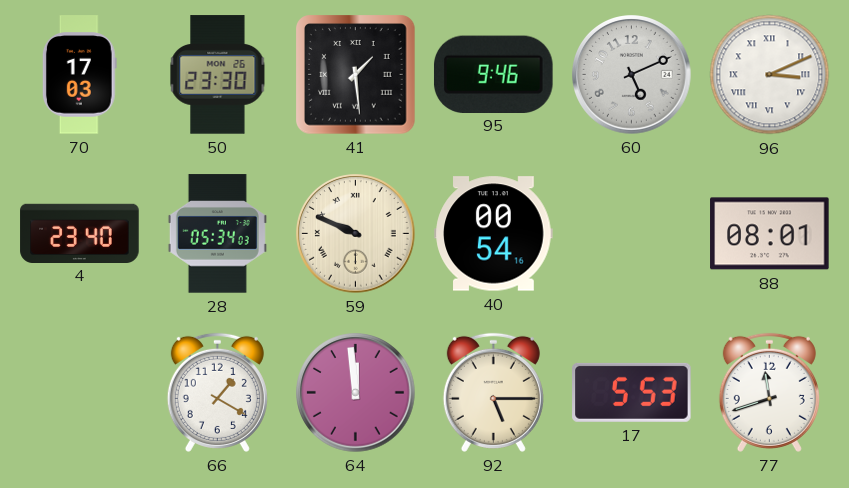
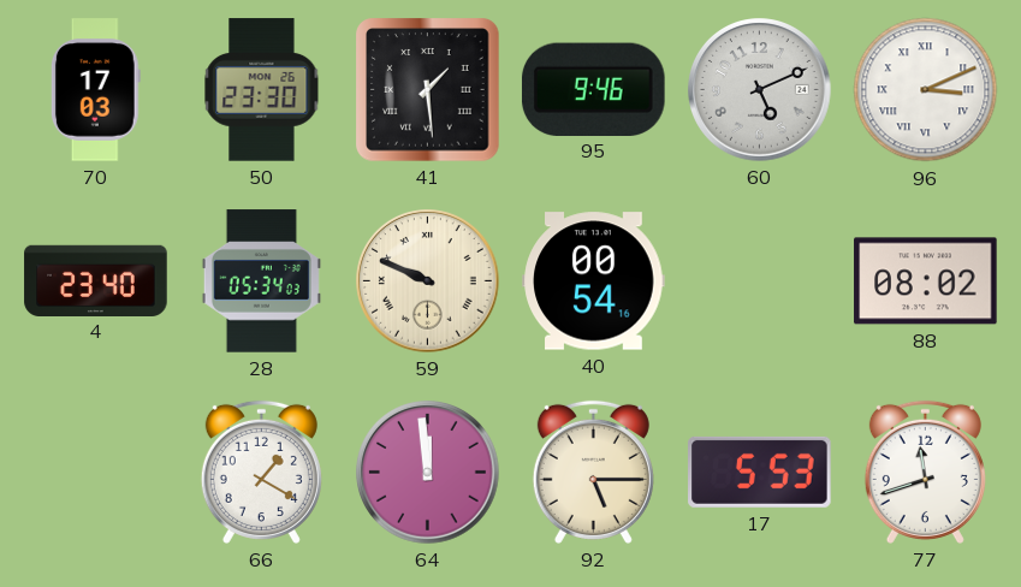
88: 08:01 -> 08:02 (926, 281)
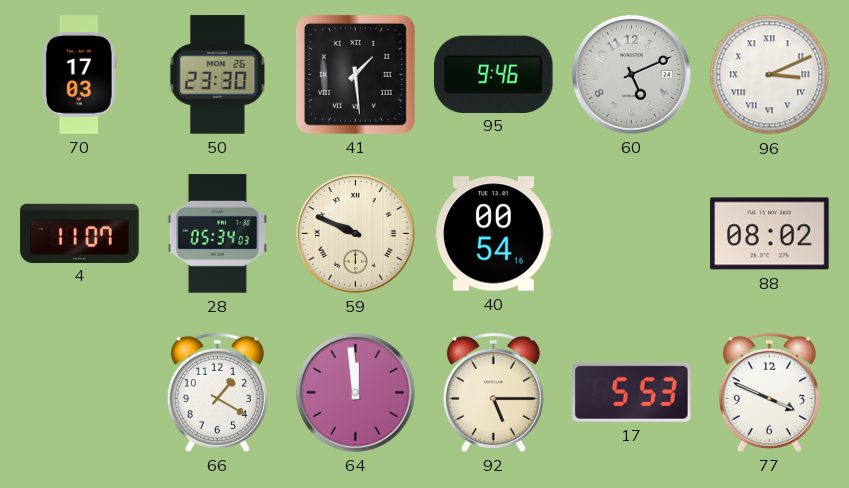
4: 23:40 -> 11:07 (80, 233)
77: 11:42 -> 3:49 (769, 392)
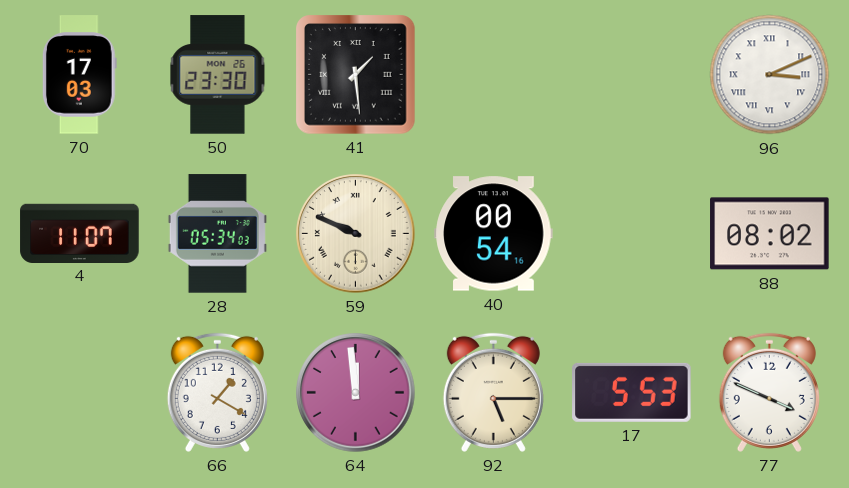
95: 9:46 -> none (493, 74)
60: 5:11 -> none (632, 75)
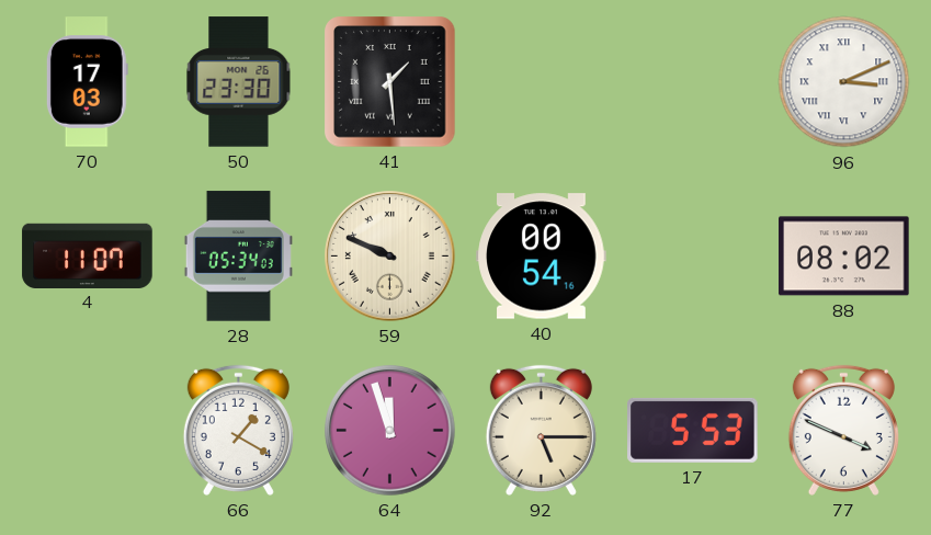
64: 11:59 -> 11:57 (390, 431)
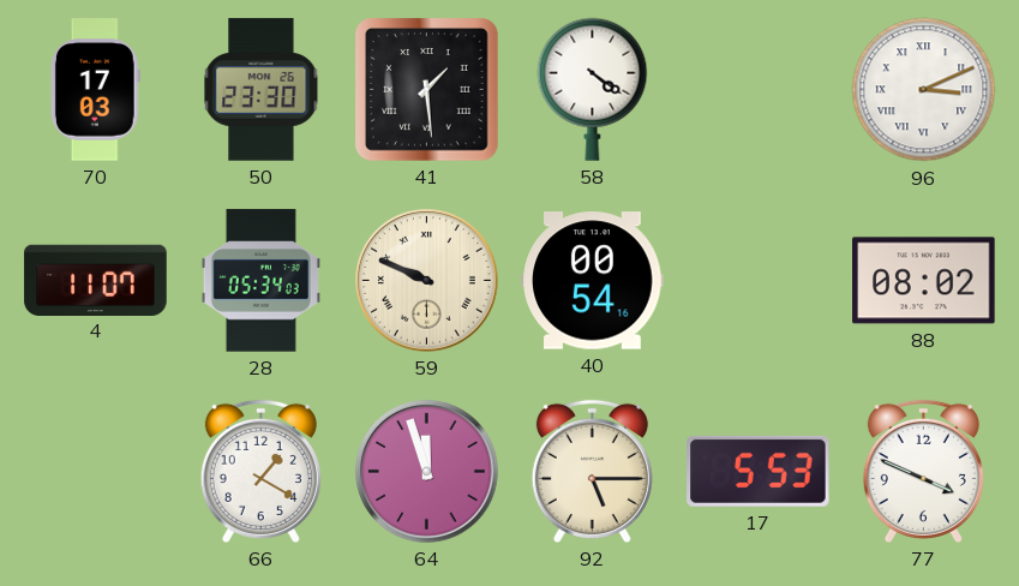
58: none -> 4:21 (593, 89)
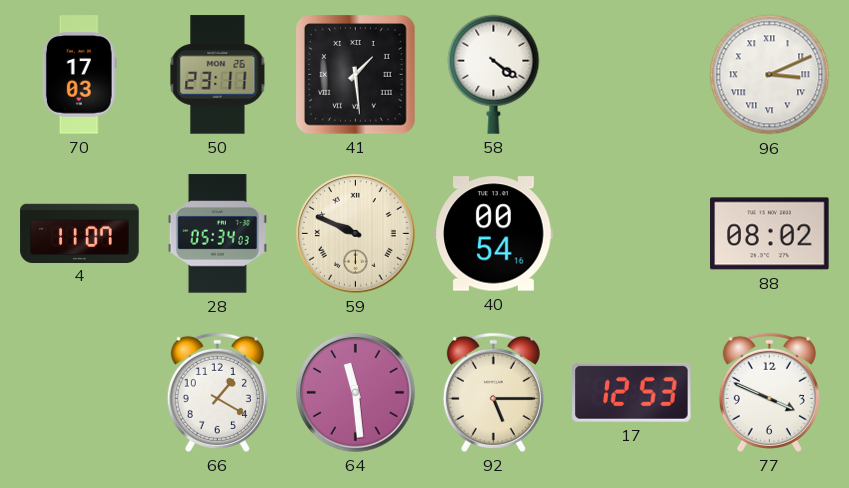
50: 23:30 -> 23:11 (218, 75)
64: 11:57 -> 11:29 (356, 393)
17: 5:53 -> 12:53 (632, 392)
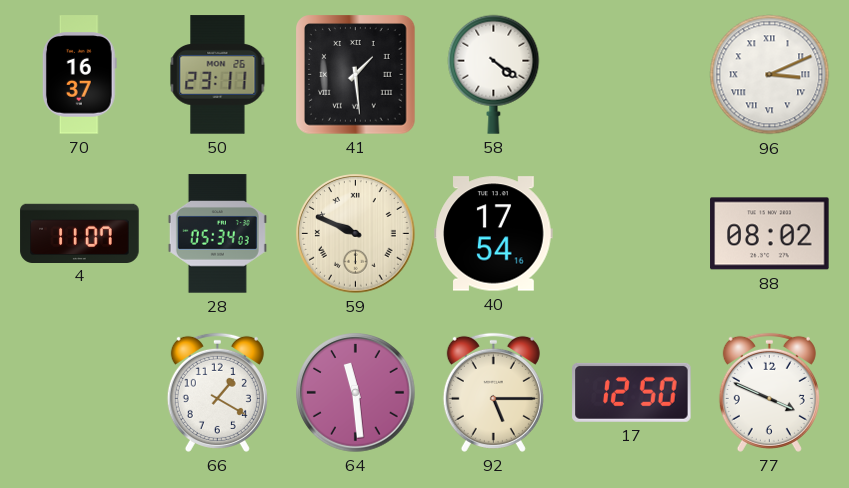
70: 17:03 -> 16:37 (79, 75)
40: 00:54 -> 17:54 (494, 234)
17: 12:53 -> 12:50 (632, 392)
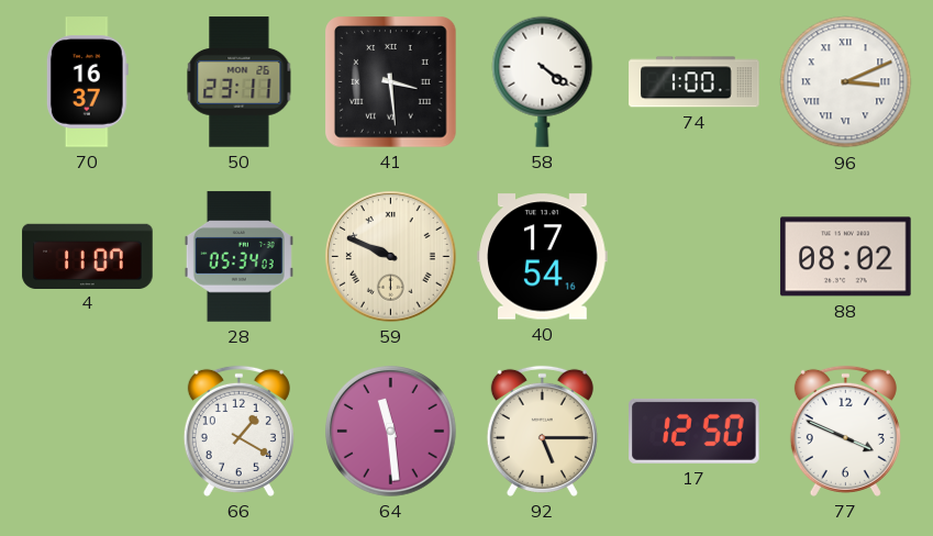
41: 1:29 -> 3:29 (391, 82)
74: none -> 1:00 (695, 82)
